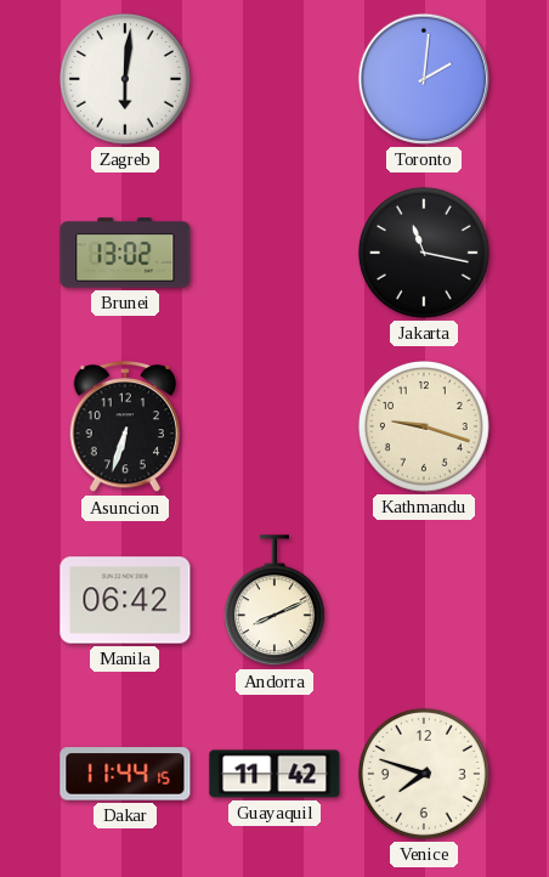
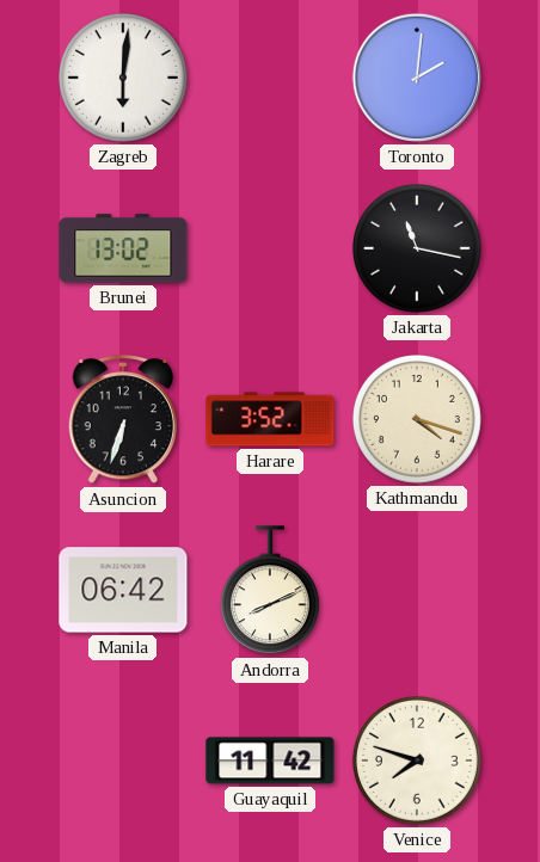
Harare: none -> 3:52 (270, 419)
Kathmandu: 9:18 -> 4:18 (418, 420)
Dakar: 11:44 -> none (125, 774)
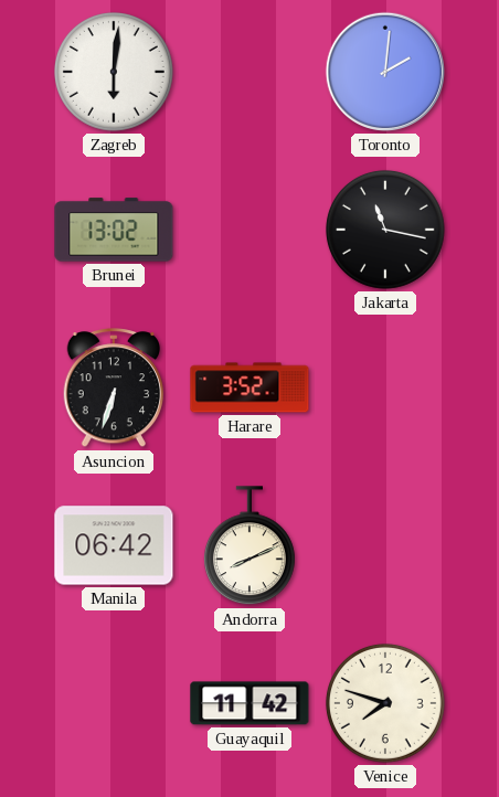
Kathmandu: 4:18 -> none (418, 420)
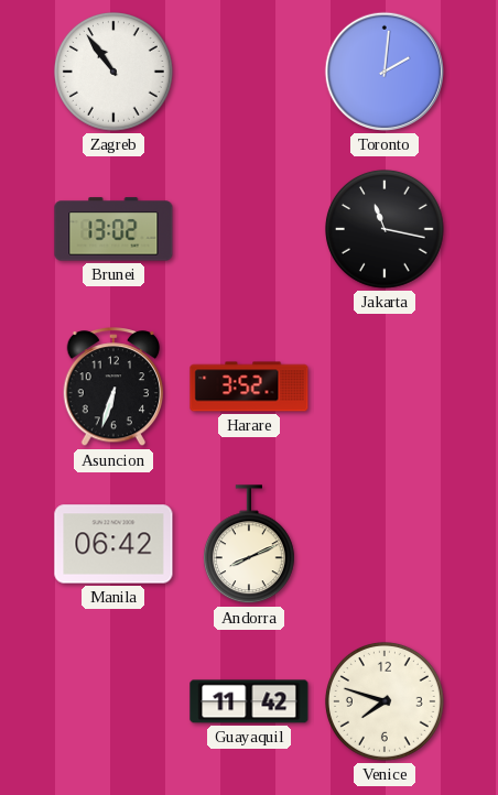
Zagreb: 6:01 -> 10:54 (115, 73)
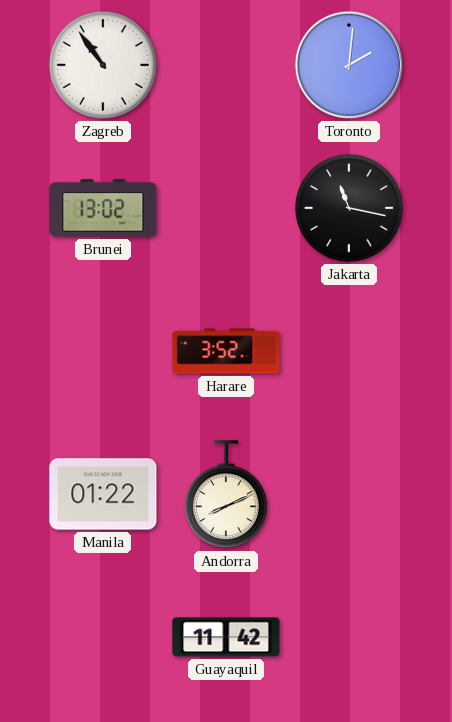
Asuncion: 6:33 -> none (113, 388)
Manila: 06:42 -> 01:22 (103, 494)
Venice: 7:48 -> none (386, 703)
